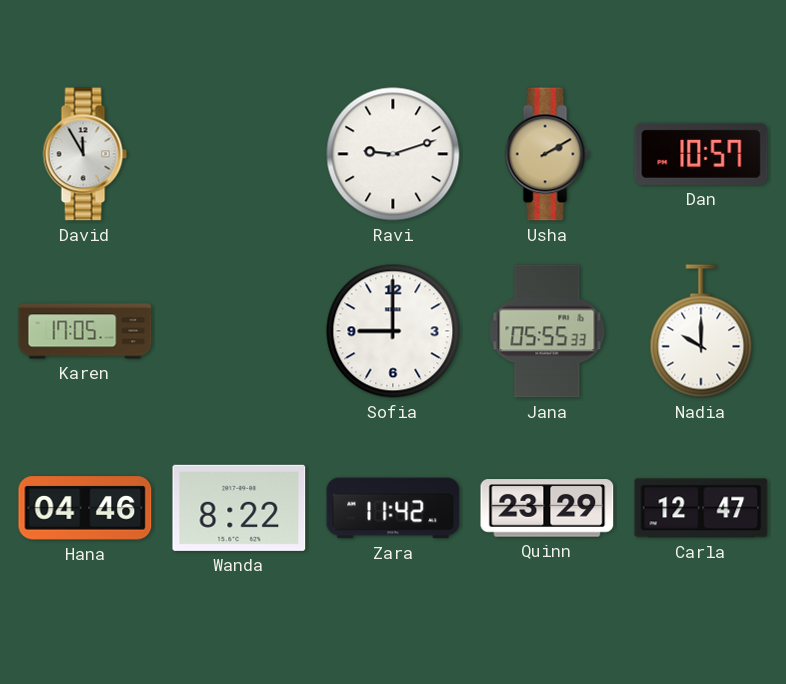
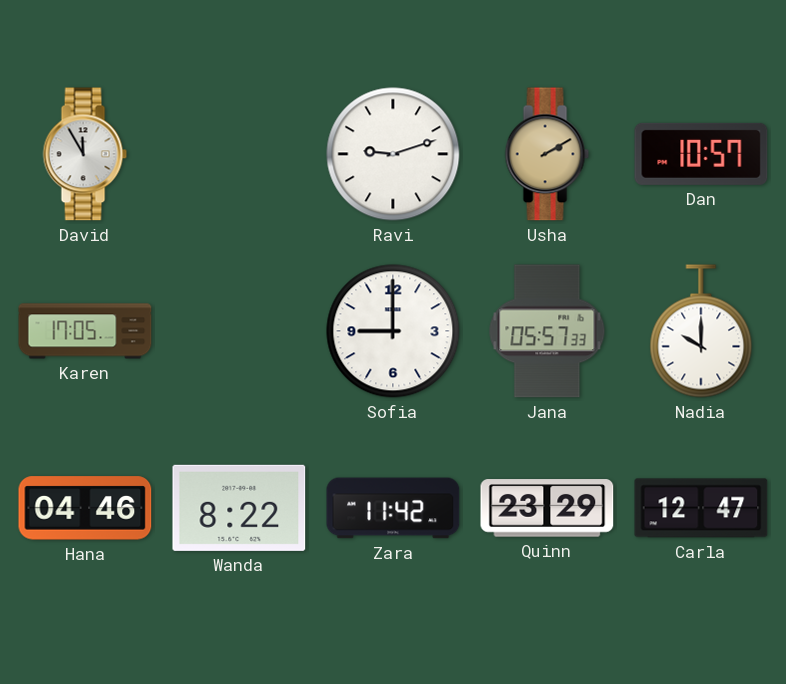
Jana: 05:55 -> 05:57 (547, 331)
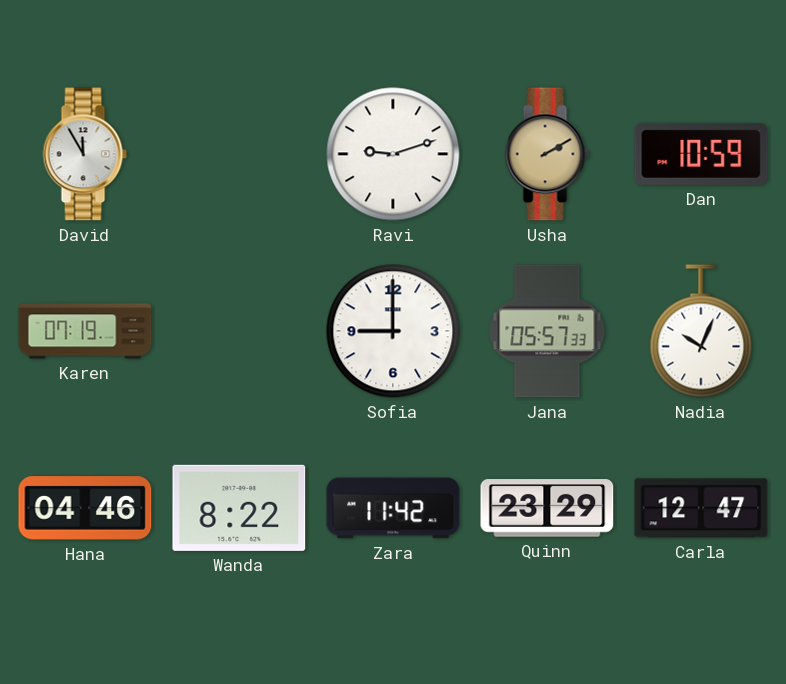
Dan: 10:57 -> 10:59 (701, 154)
Karen: 17:05 -> 07:19 (85, 331)
Nadia: 10:00 -> 10:04 (701, 331)
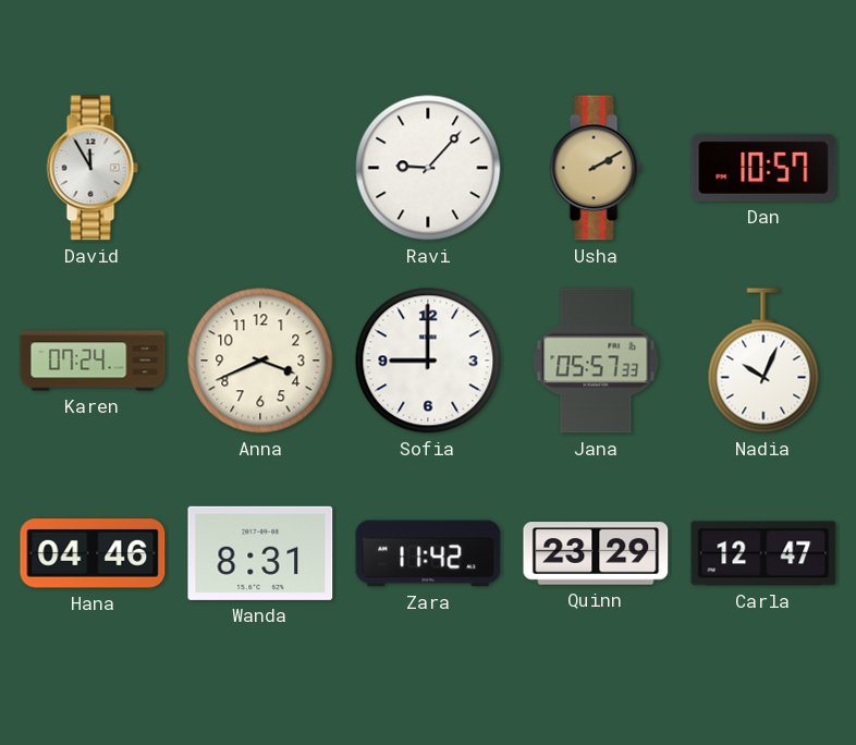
Ravi: 9:12 -> 9:07 (428, 168)
Dan: 10:59 -> 10:57 (763, 168)
Karen: 07:19 -> 07:24 (93, 361)
Anna: none -> 3:41 (260, 361)
Wanda: 8:22 -> 8:31 (260, 553)
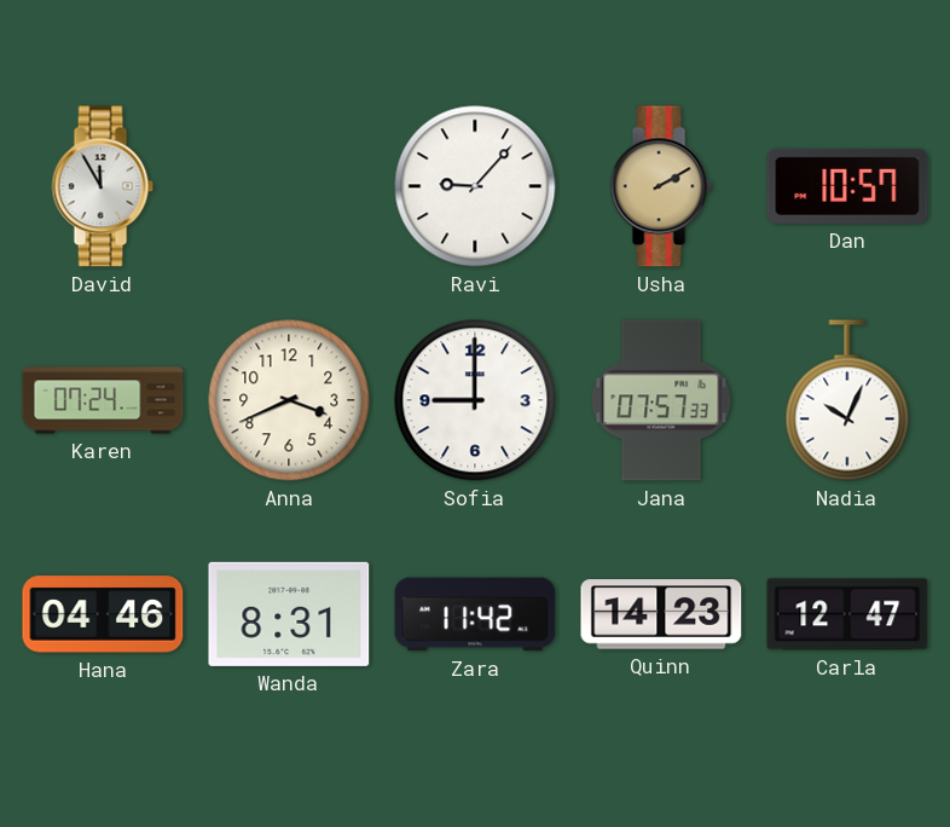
Jana: 05:57 -> 07:57 (661, 400)
Quinn: 23:29 -> 14:23 (661, 614)
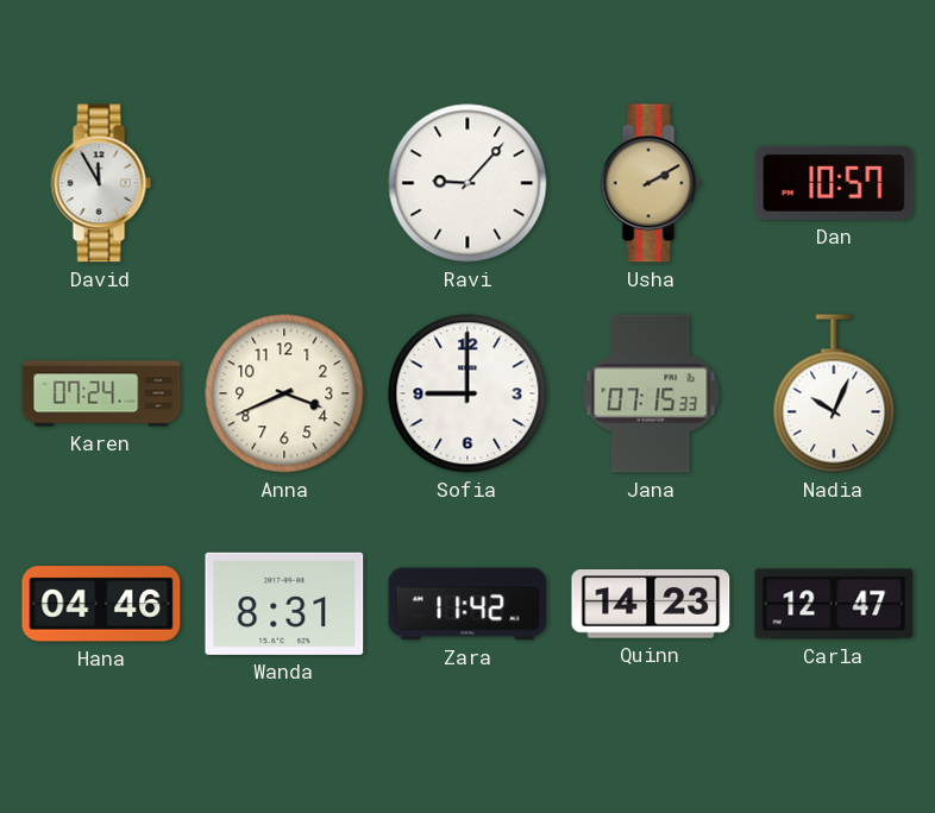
Jana: 07:57 -> 07:15 (651, 393)
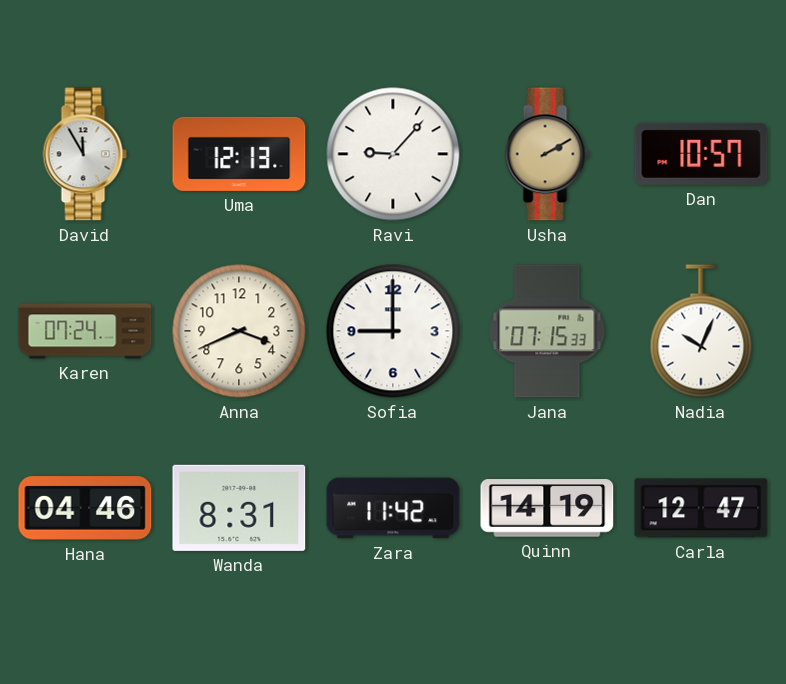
Uma: none -> 12:13 (239, 154)
Quinn: 14:23 -> 14:19 (547, 508)
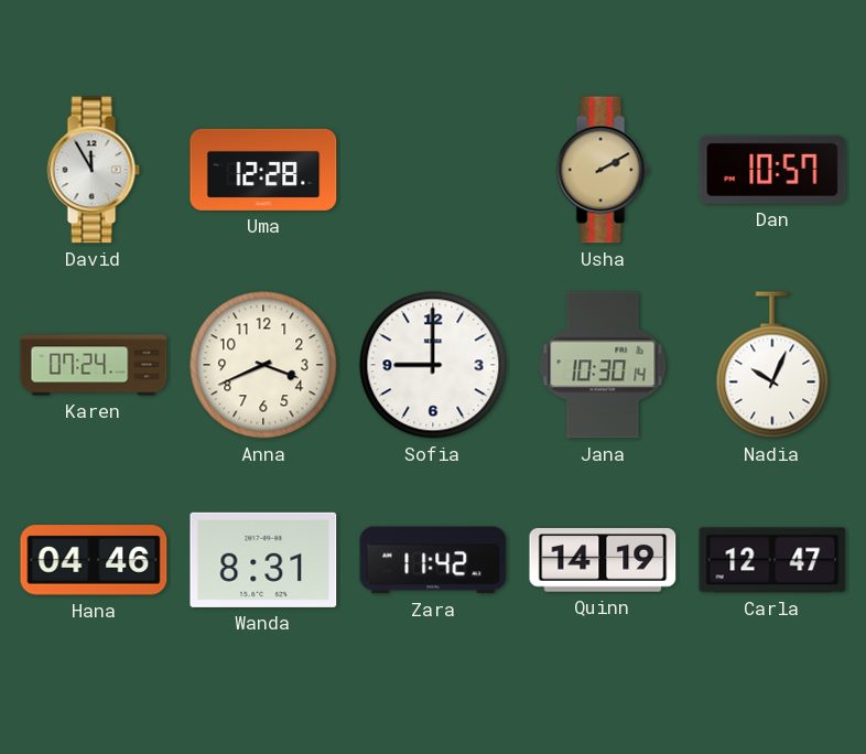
Uma: 12:13 -> 12:28 (263, 170)
Ravi: 9:07 -> none (393, 154)
Jana: 07:15 -> 10:30 (603, 365)
